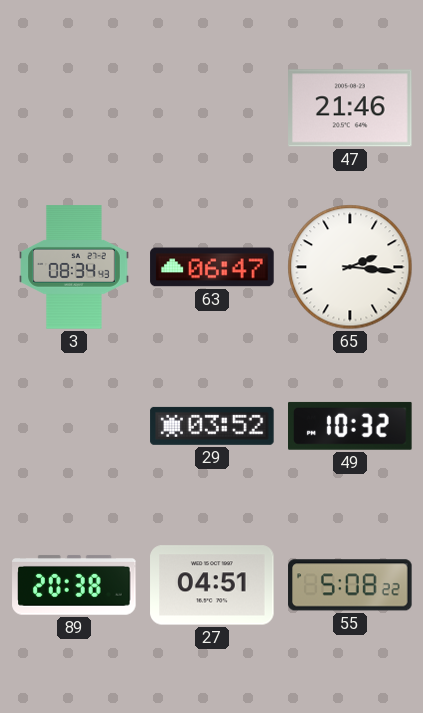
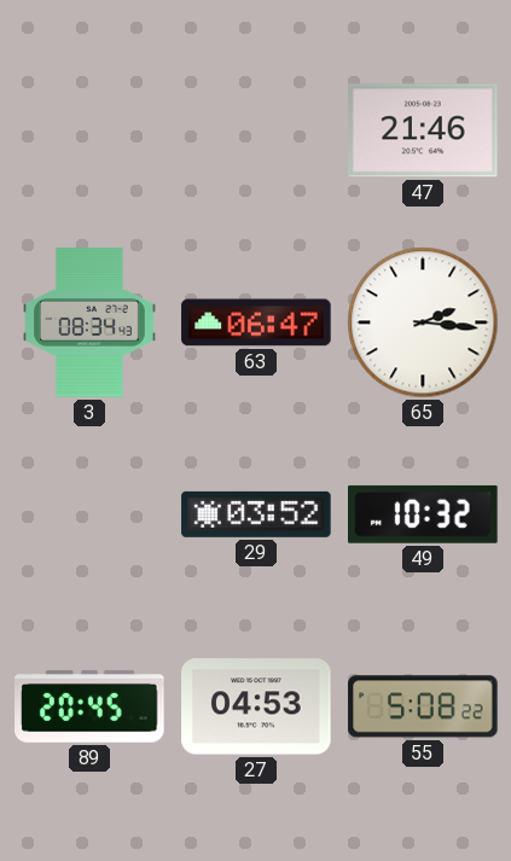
89: 20:38 -> 20:45 (89, 706)
27: 04:51 -> 04:53 (256, 706)
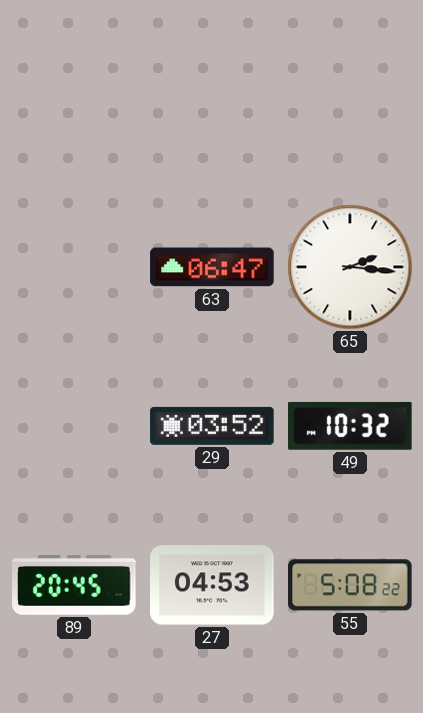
47: 21:46 -> none (423, 130)
3: 08:34 -> none (89, 322)
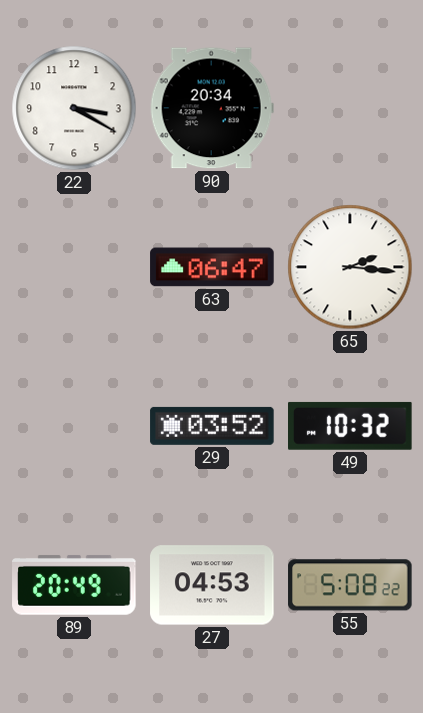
22: none -> 3:20 (74, 108)
90: none -> 20:34 (212, 108)
89: 20:45 -> 20:49 (74, 585)
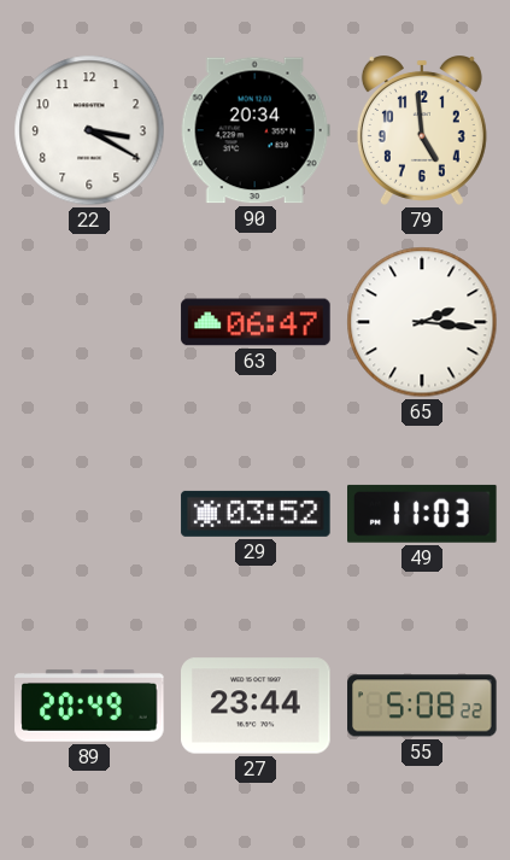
79: none -> 4:59 (422, 131)
49: 10:32 -> 11:03 (423, 514)
27: 04:53 -> 23:44 (256, 706)
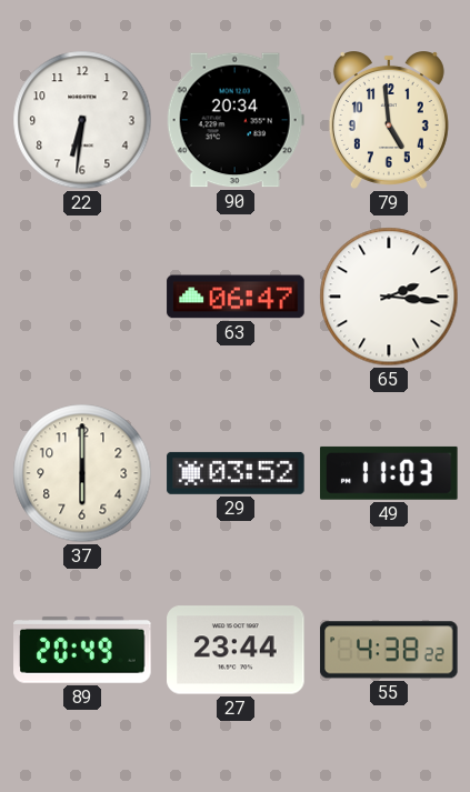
22: 3:20 -> 6:31 (82, 120)
37: none -> 6:00 (82, 473)
55: 5:08 -> 4:38 (389, 650)
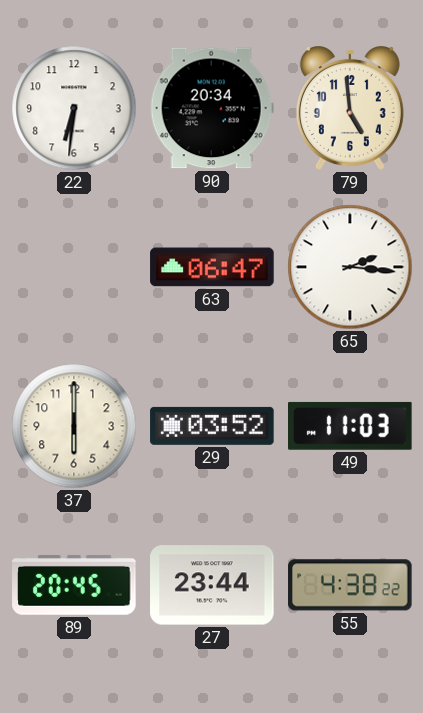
89: 20:49 -> 20:45 (74, 585)
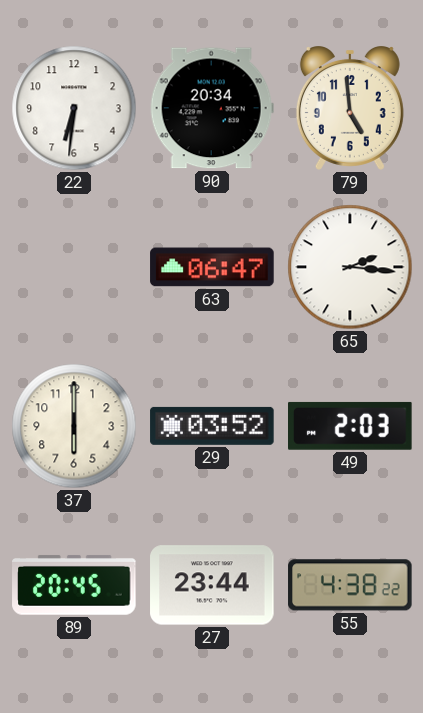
49: 11:03 -> 2:03 (351, 426)
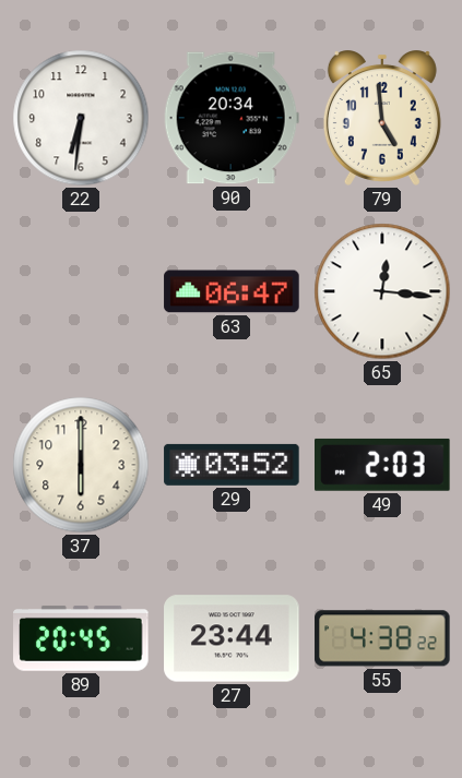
65: 2:16 -> 12:16 (382, 291)
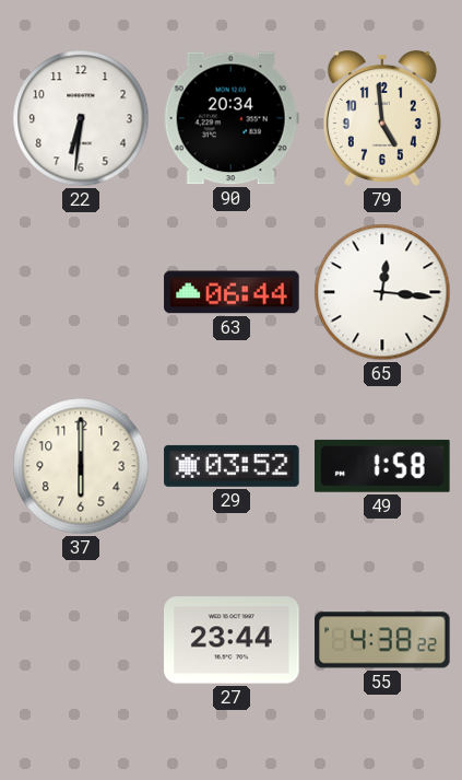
63: 06:47 -> 06:44 (232, 292)
49: 2:03 -> 1:58 (383, 466)
89: 20:45 -> none (81, 638)
